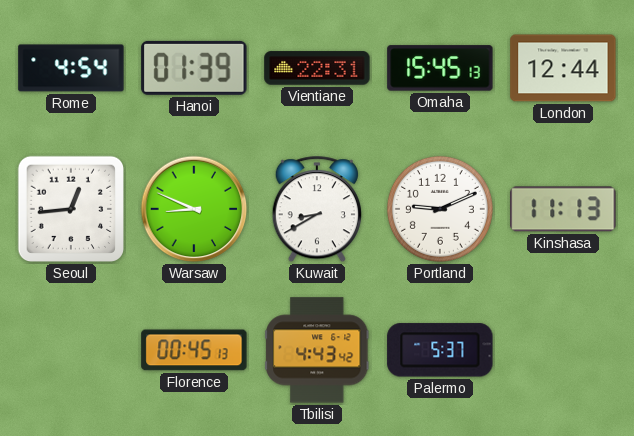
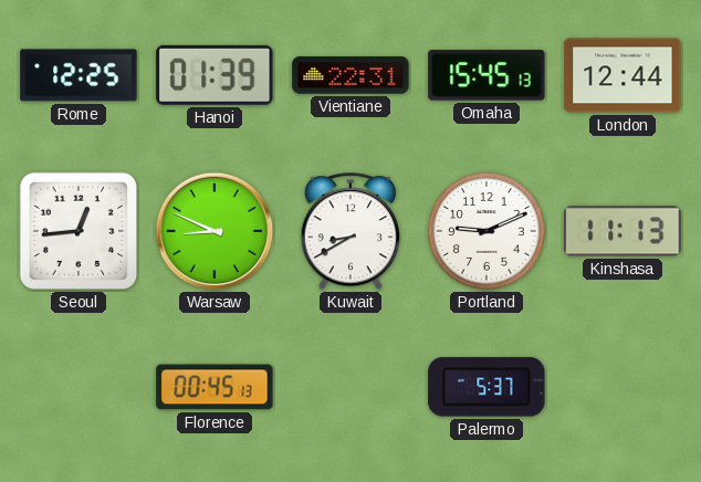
Rome: 4:54 -> 12:25 (79, 75)
Tbilisi: 4:43 -> none (317, 350)
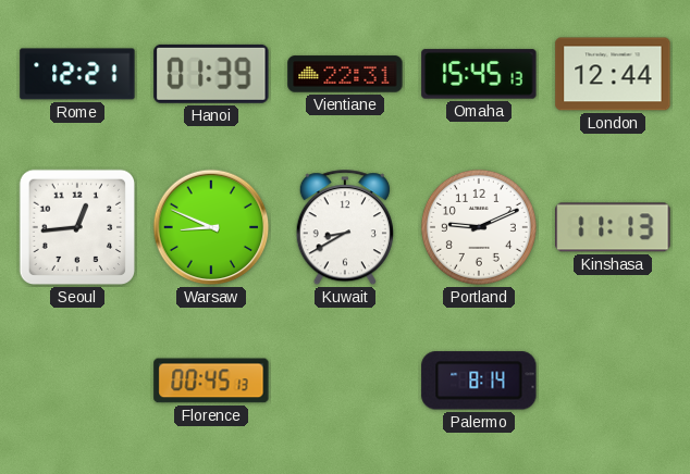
Rome: 12:25 -> 12:21 (77, 74)
Palermo: 5:37 -> 8:14 (479, 381)
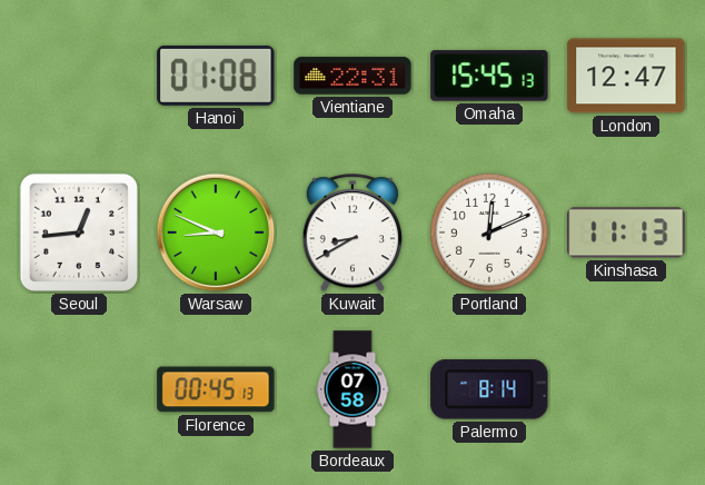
Rome: 12:21 -> none (77, 74)
Hanoi: 01:39 -> 01:08 (216, 76)
London: 12:44 -> 12:47 (626, 76)
Portland: 9:11 -> 12:11 (489, 232)
Bordeaux: none -> 07:58 (352, 389)
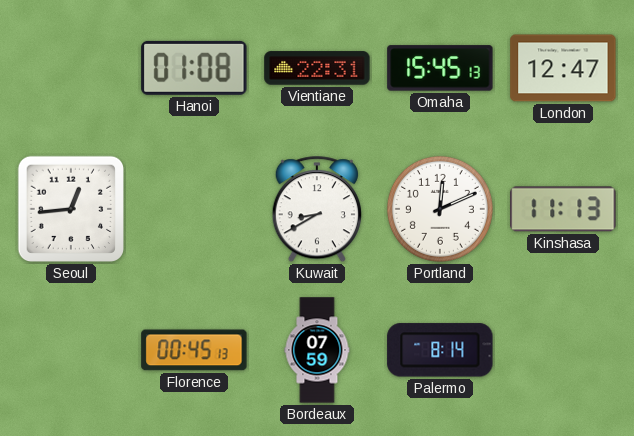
Warsaw: 8:49 -> none (216, 232)
Bordeaux: 07:58 -> 07:59 (317, 350)
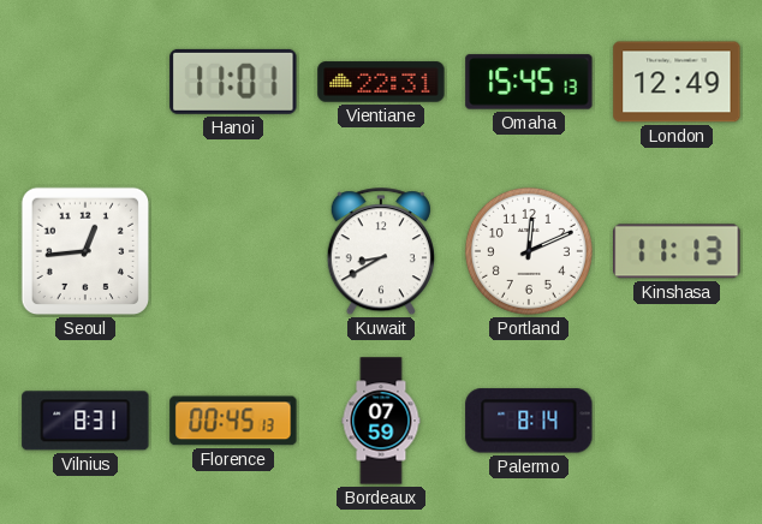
Hanoi: 01:08 -> 11:01 (233, 82)
London: 12:47 -> 12:49 (677, 82)
Vilnius: none -> 8:31 (85, 421)
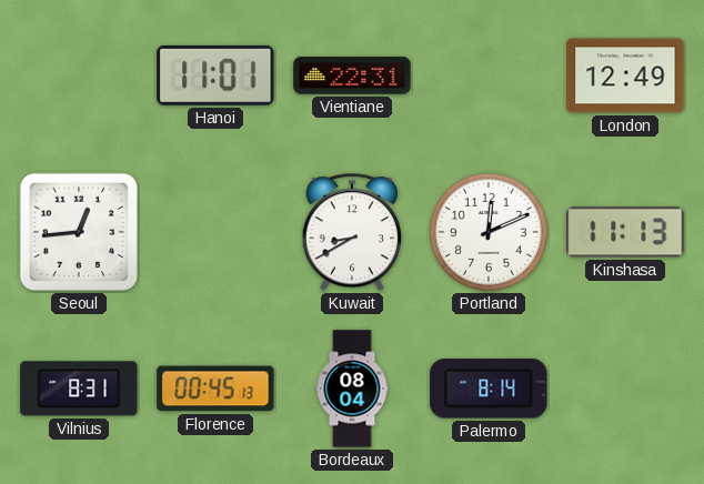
Omaha: 15:45 -> none (529, 82)
Bordeaux: 07:59 -> 08:04 (352, 389)
